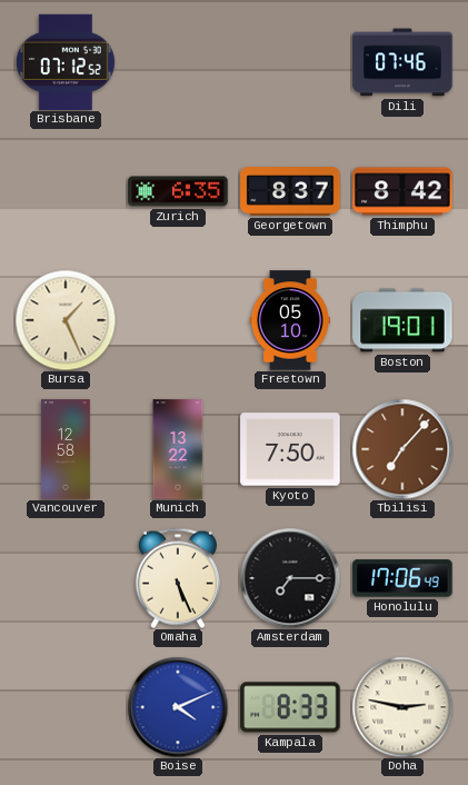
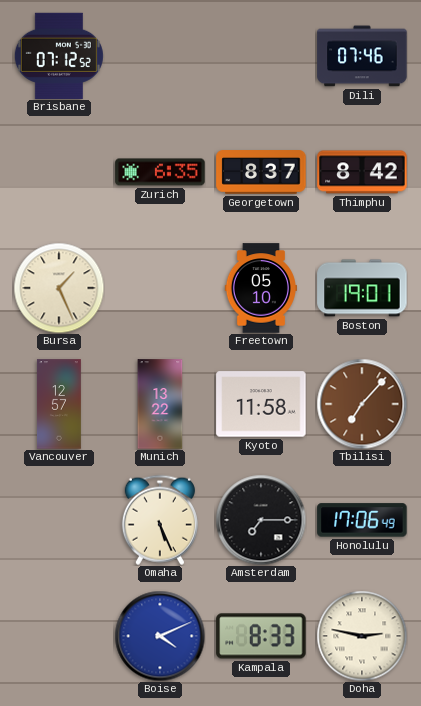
Vancouver: 12:58 -> 12:57 (59, 404)
Kyoto: 7:50 -> 11:58 (261, 404)
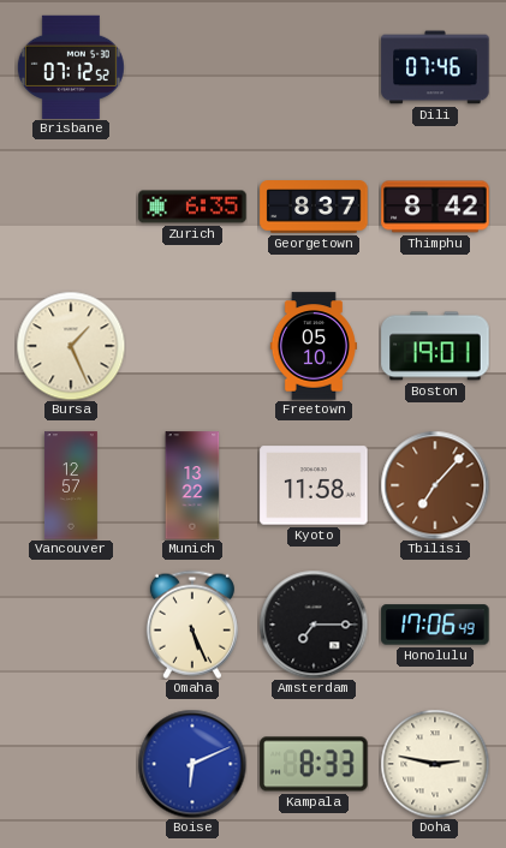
Boise: 4:11 -> 6:11 (192, 764)
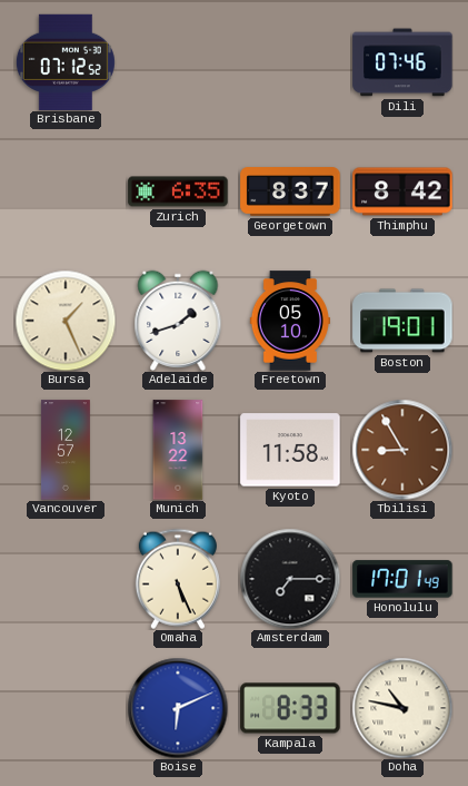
Adelaide: none -> 1:42 (178, 321)
Tbilisi: 7:07 -> 8:55 (402, 450)
Honolulu: 17:06 -> 17:01 (402, 579)
Doha: 2:47 -> 10:47 (402, 708)
